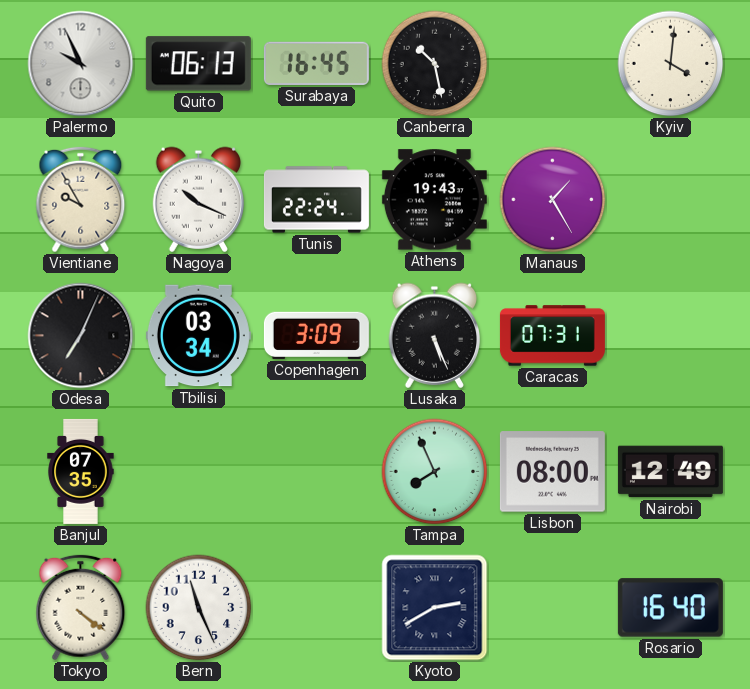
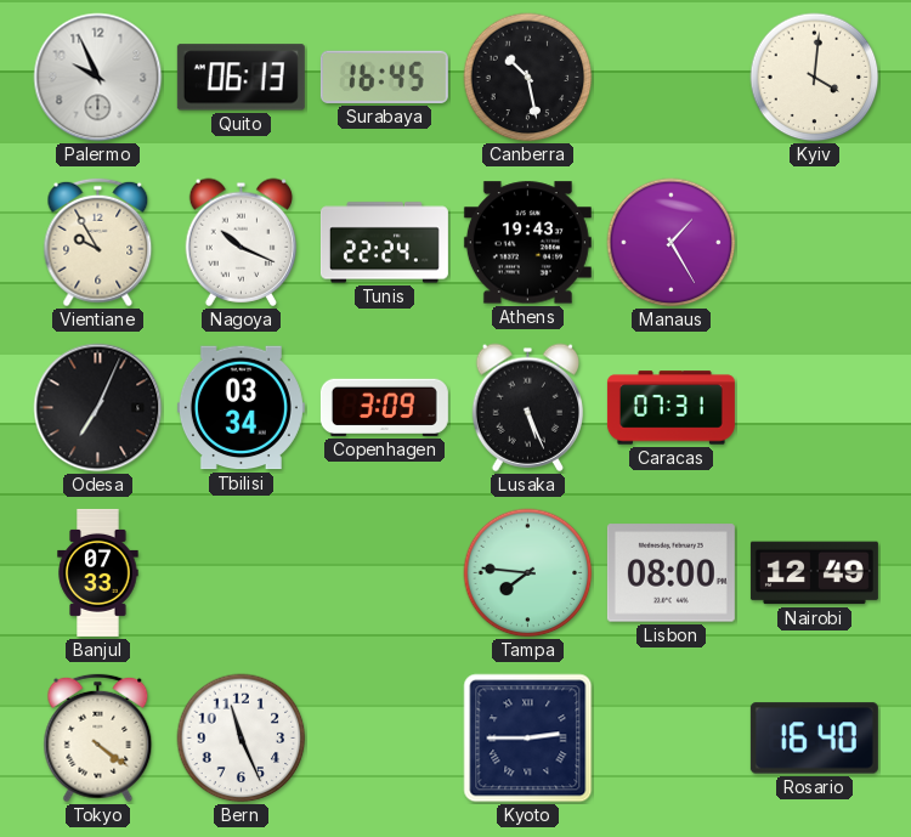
Banjul: 07:35 -> 07:33 (98, 572)
Tampa: 7:56 -> 7:46 (528, 573)
Kyoto: 2:40 -> 2:45 (528, 739)
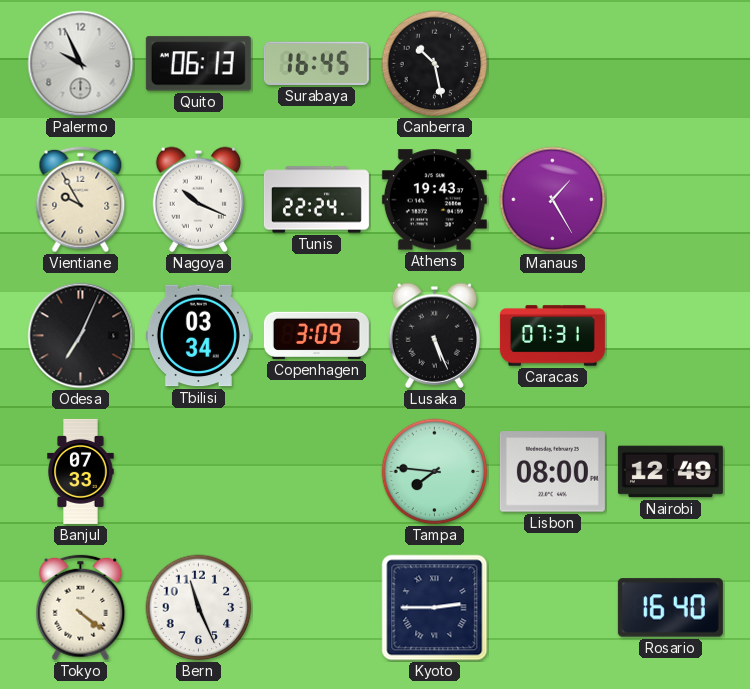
Kyiv: 4:01 -> none (815, 78)
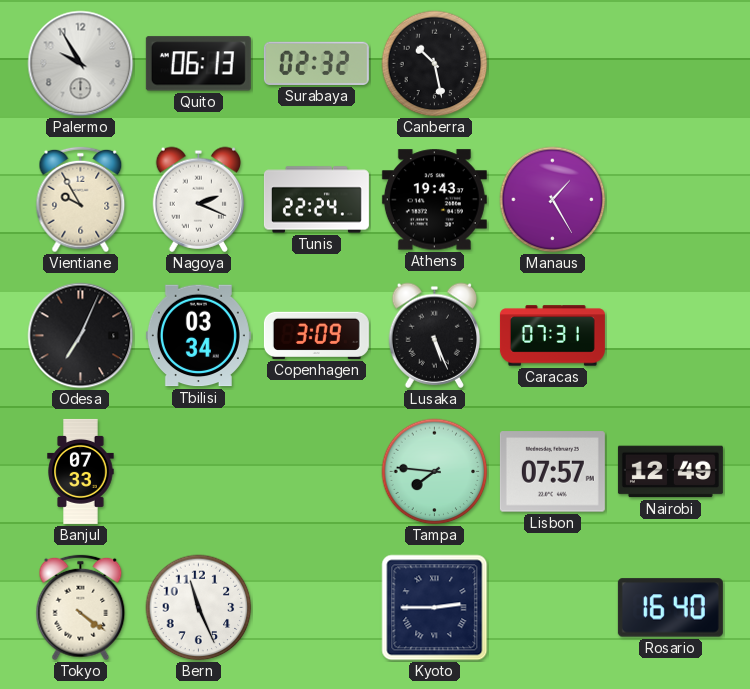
Palermo: 9:56 -> 9:55 (81, 64)
Surabaya: 16:45 -> 02:32 (316, 63)
Nagoya: 10:19 -> 2:19 (198, 199)
Lisbon: 08:00 -> 07:57 (552, 472)
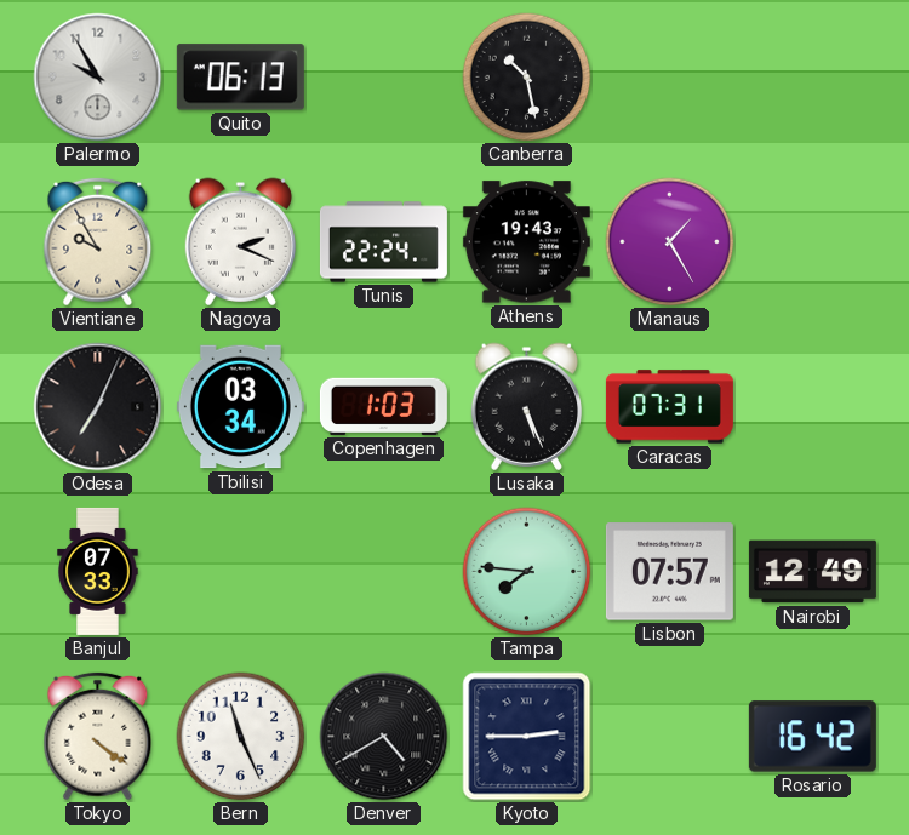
Surabaya: 02:32 -> none (316, 63)
Copenhagen: 3:09 -> 1:03 (383, 406)
Denver: none -> 4:40 (384, 737)
Rosario: 16:40 -> 16:42 (812, 737)
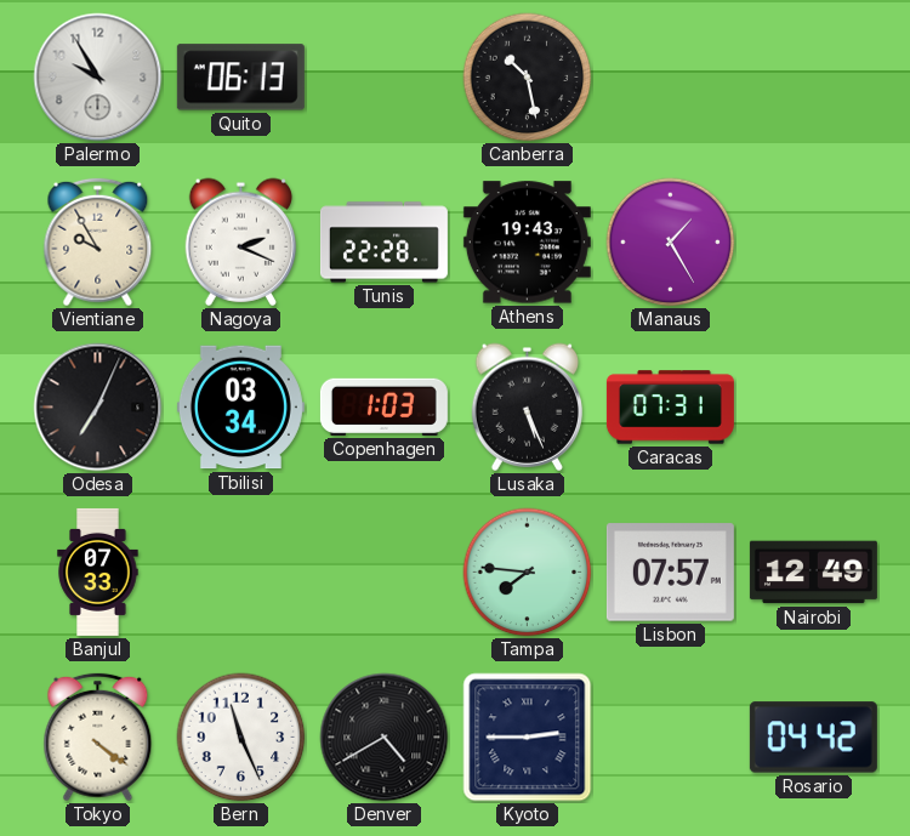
Tunis: 22:24 -> 22:28 (383, 243)
Rosario: 16:42 -> 04:42 (813, 738)
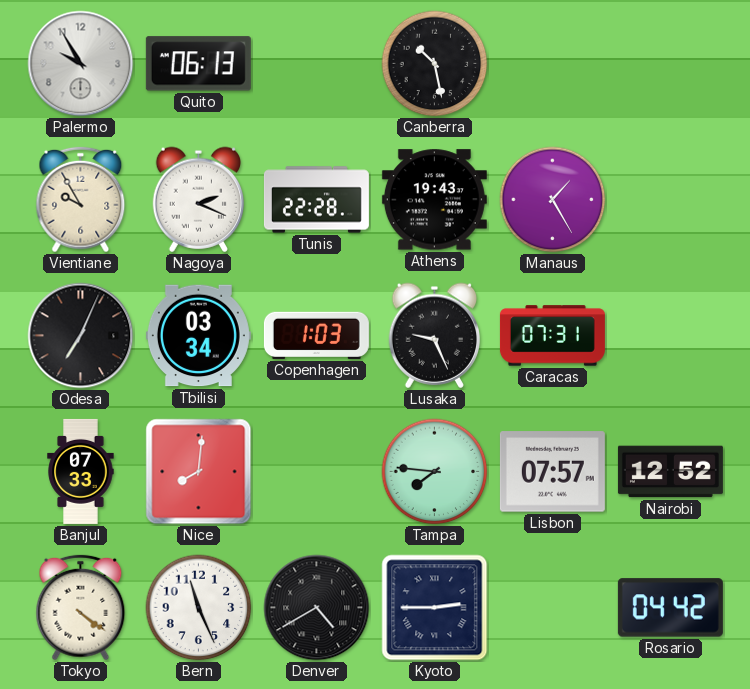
Lusaka: 5:26 -> 9:26 (434, 335)
Nice: none -> 8:01 (199, 472)
Nairobi: 12:49 -> 12:52 (670, 472)
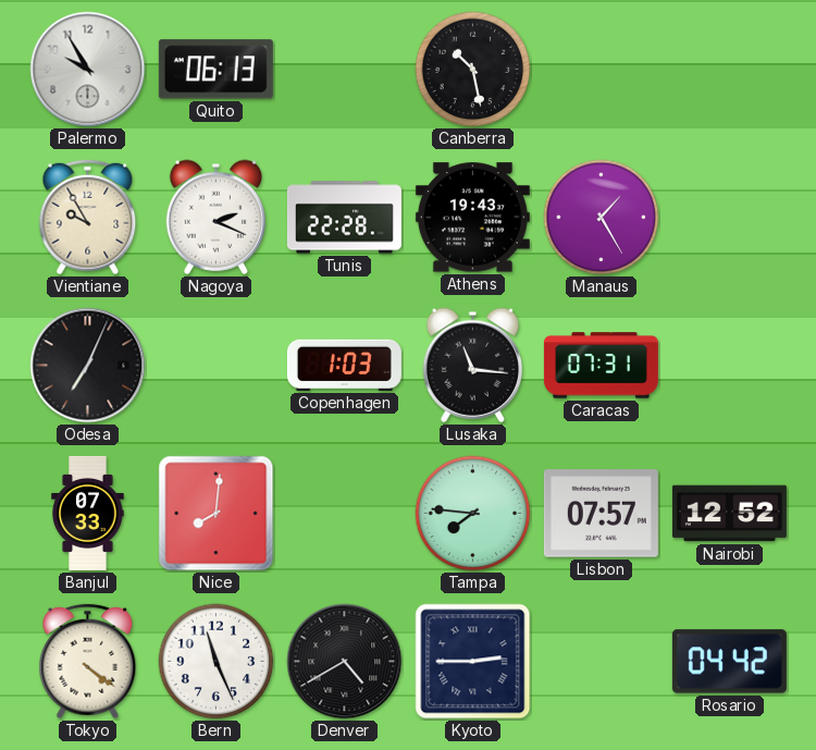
Tbilisi: 03:34 -> none (198, 336)
Lusaka: 9:26 -> 11:16 (472, 365)
